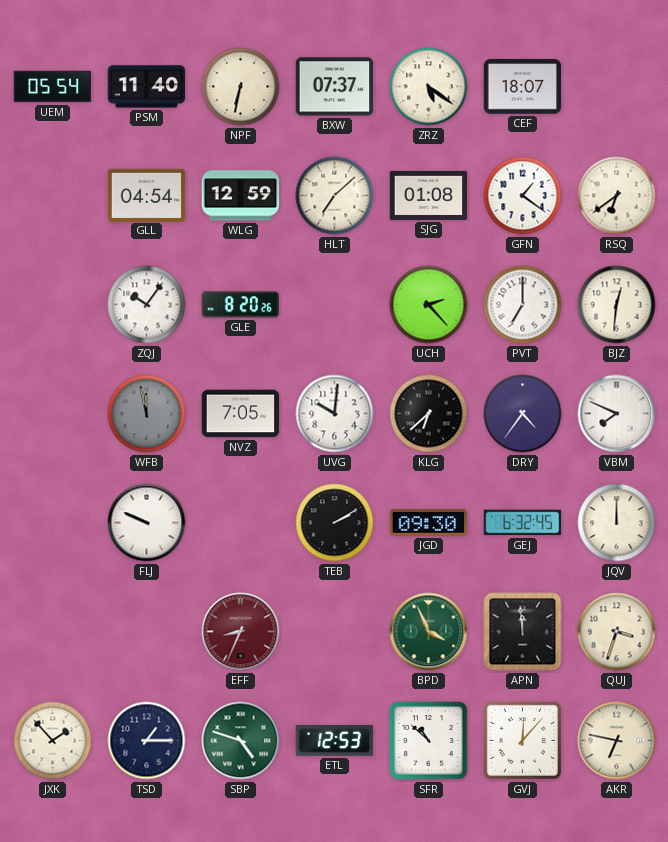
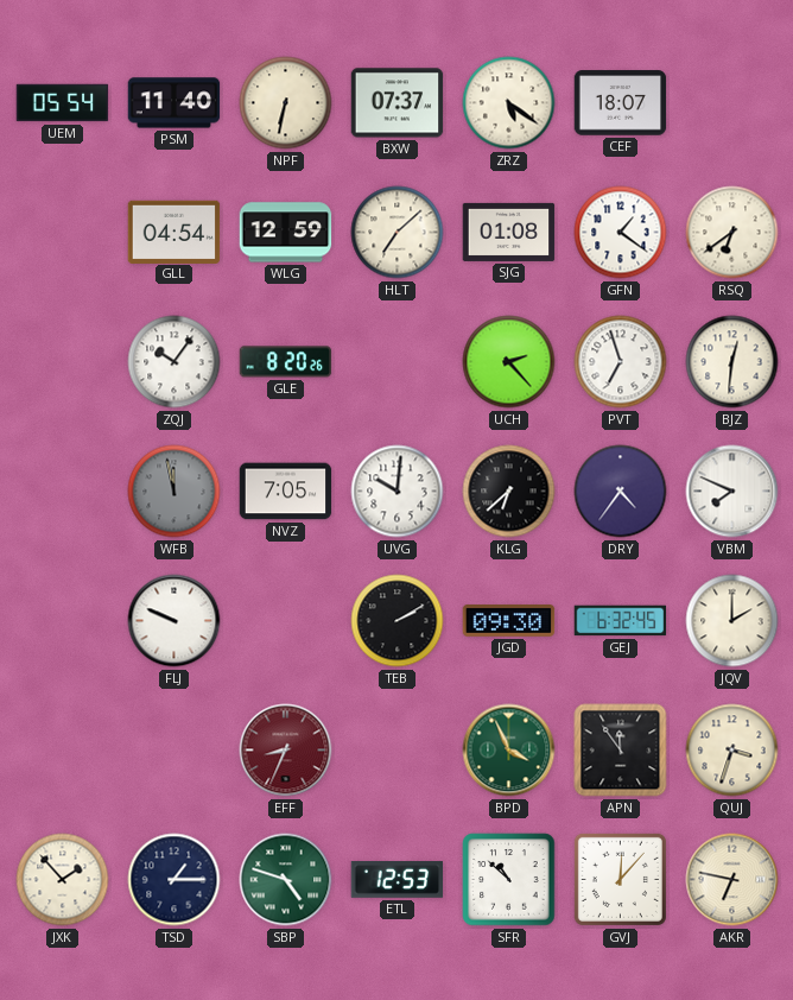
PVT: 7:00 -> 6:57 (621, 362)
JQV: 12:00 -> 2:00 (732, 621)
APN: 11:59 -> 11:54 (621, 751)
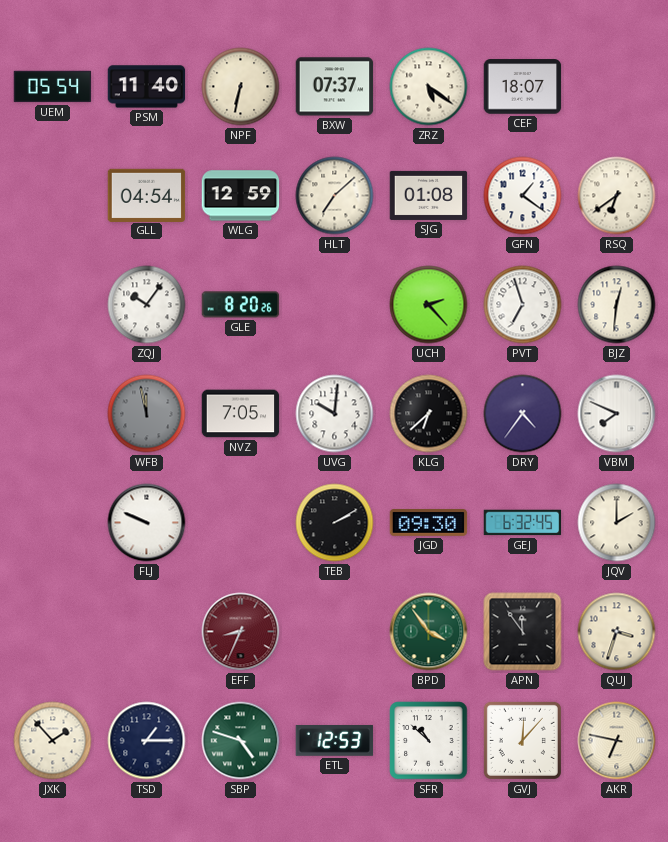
BPD: 3:56 -> 3:54 (429, 632)
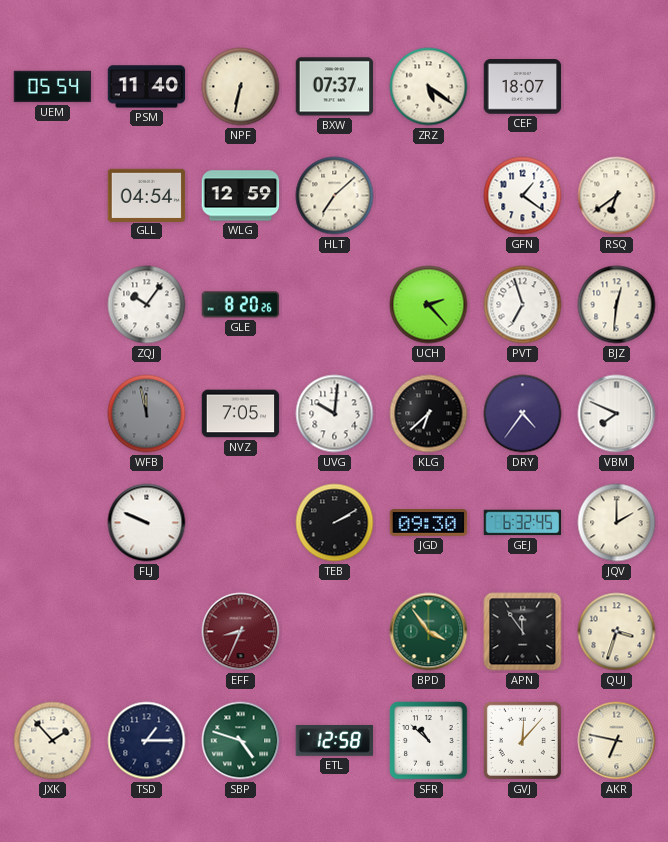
SJG: 01:08 -> none (429, 195)
ETL: 12:53 -> 12:58 (335, 741)
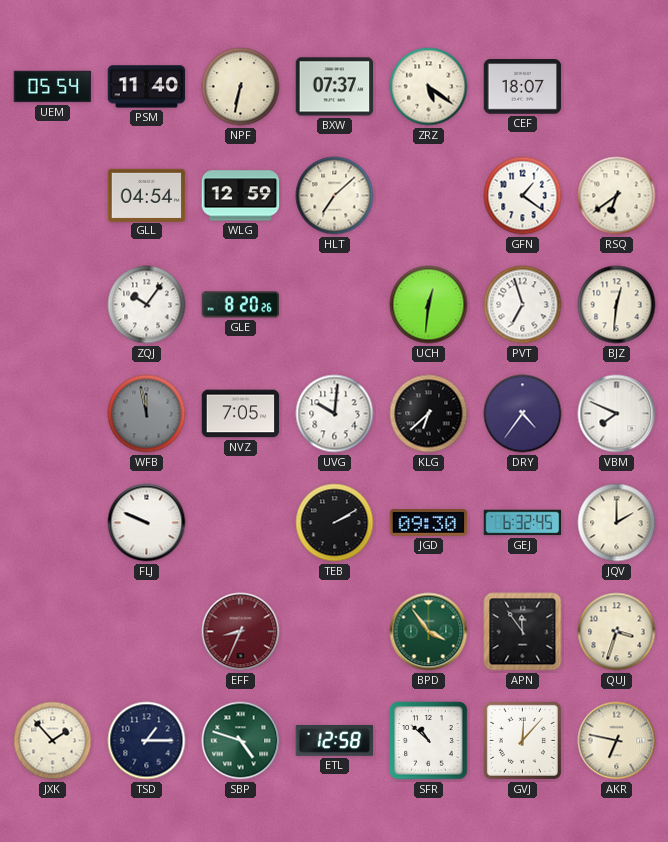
UCH: 2:23 -> 12:31 (429, 305)
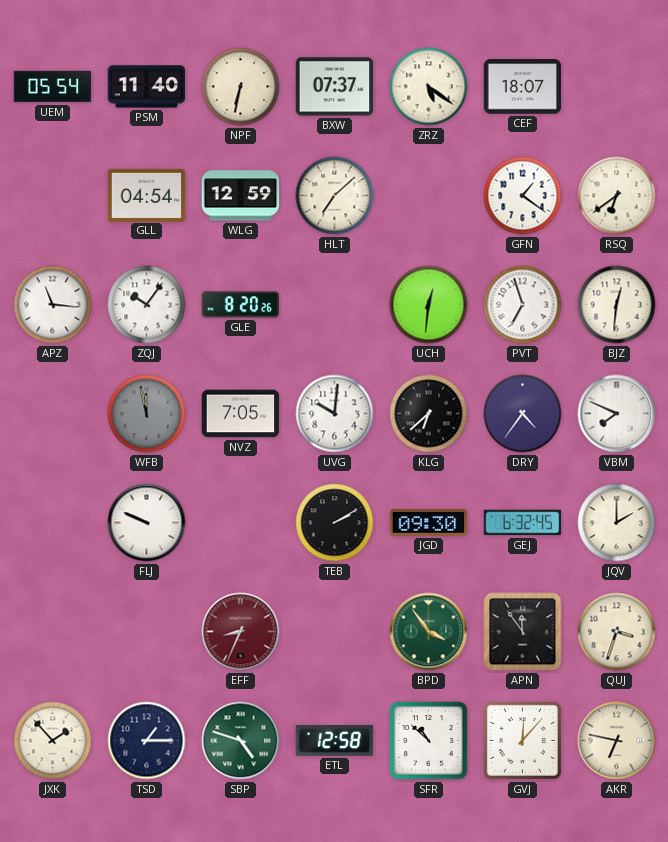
APZ: none -> 11:16 (53, 305)
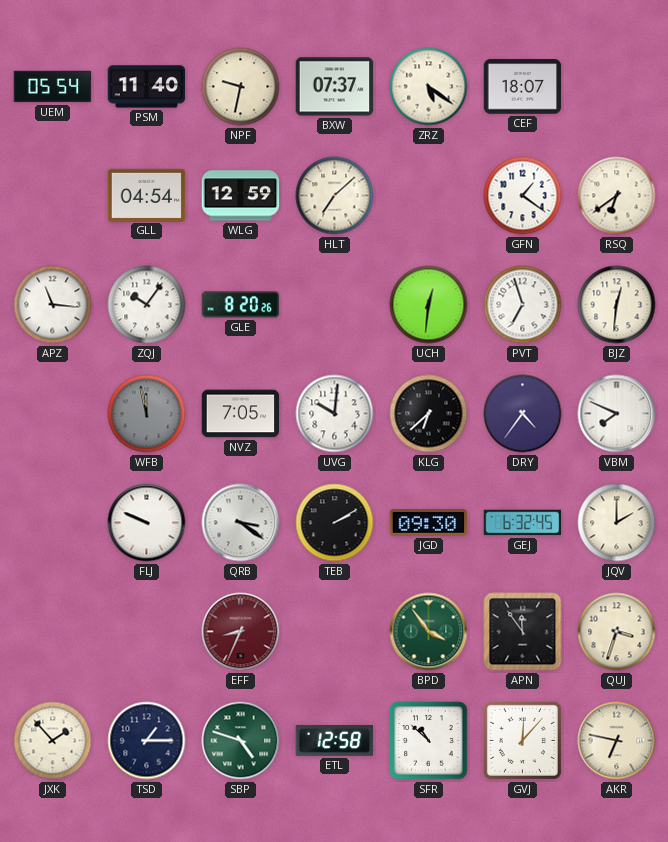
NPF: 6:32 -> 9:32 (241, 87)
QRB: none -> 3:21 (241, 523)
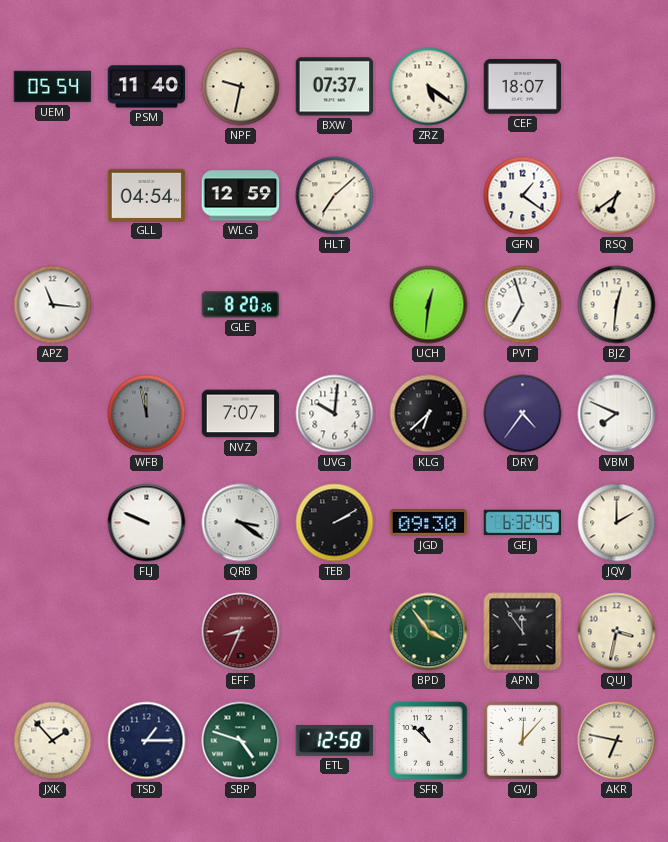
ZQJ: 10:06 -> none (147, 305)
NVZ: 7:05 -> 7:07 (241, 414)
QUJ: 3:33 -> 3:32 (617, 632)
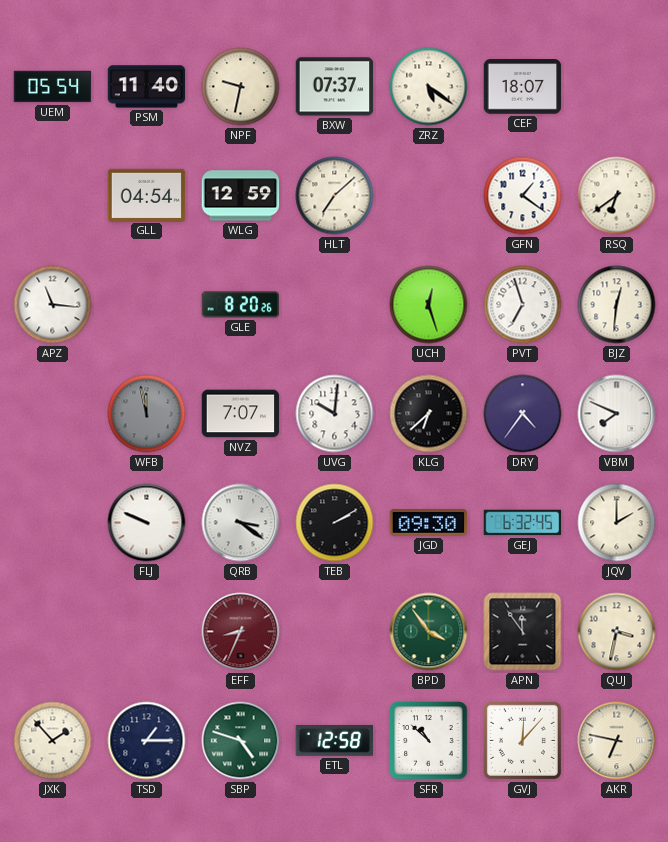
UCH: 12:31 -> 12:27 (429, 305)
